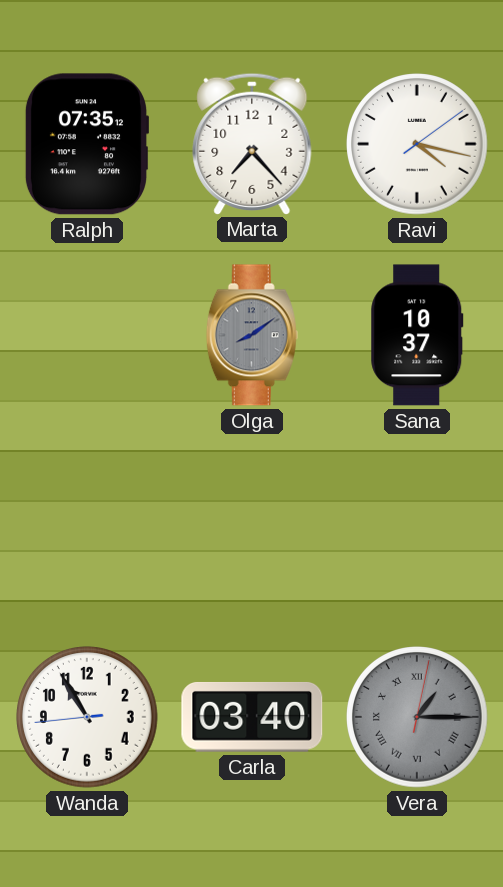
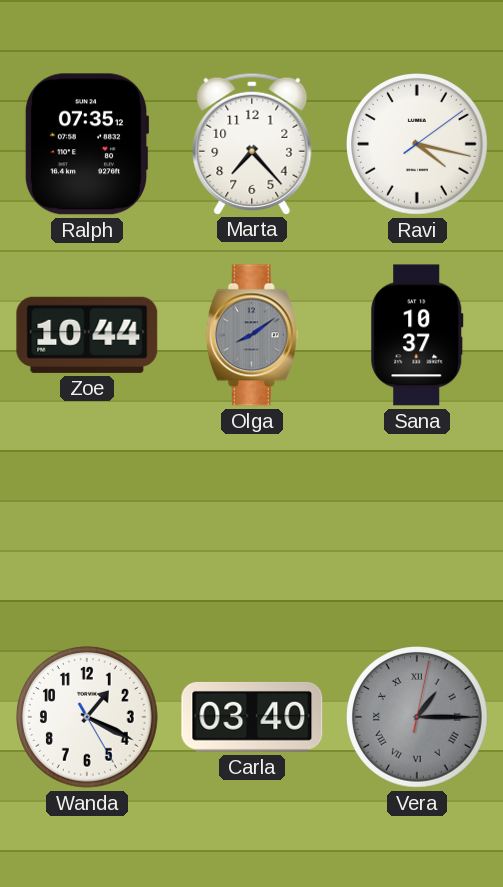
Zoe: none -> 10:44 (87, 335)
Wanda: 10:54 -> 1:19 (87, 717)
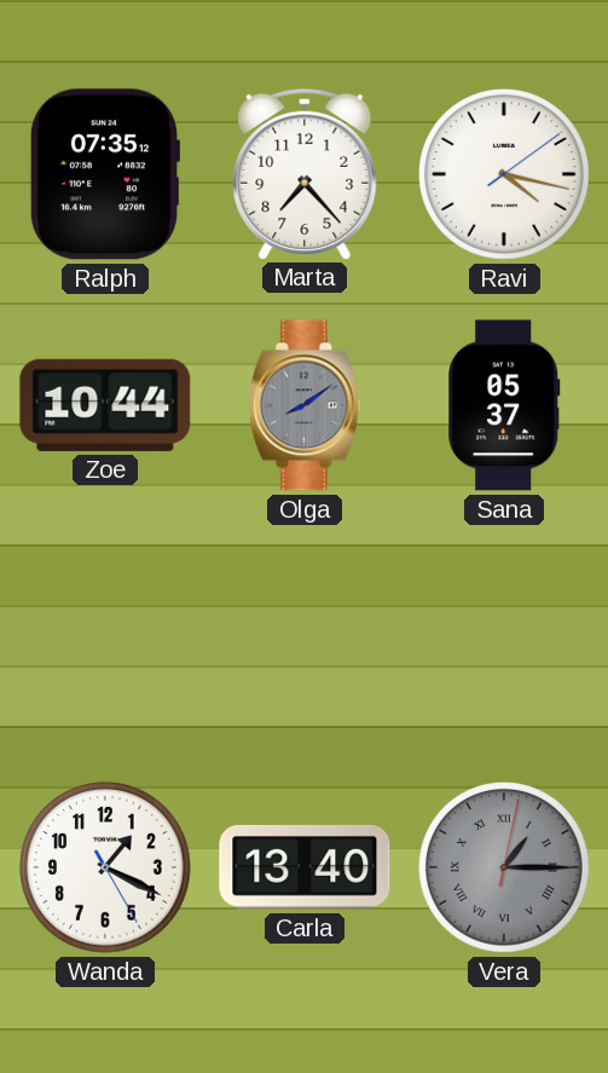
Sana: 10:37 -> 05:37 (504, 405)
Carla: 03:40 -> 13:40 (305, 867)
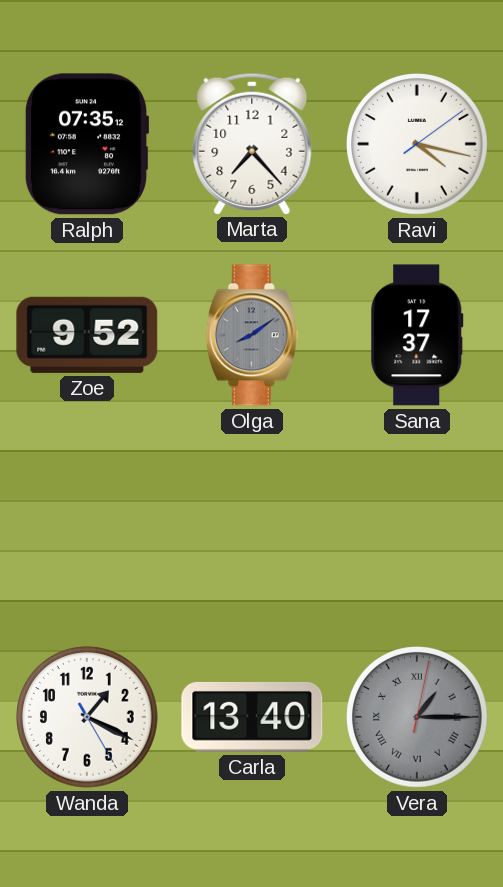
Zoe: 10:44 -> 9:52 (87, 335)
Sana: 05:37 -> 17:37 (417, 335)
